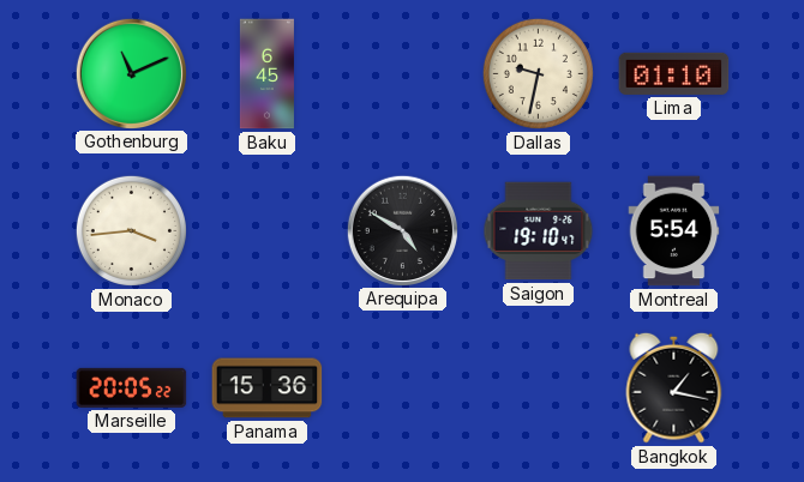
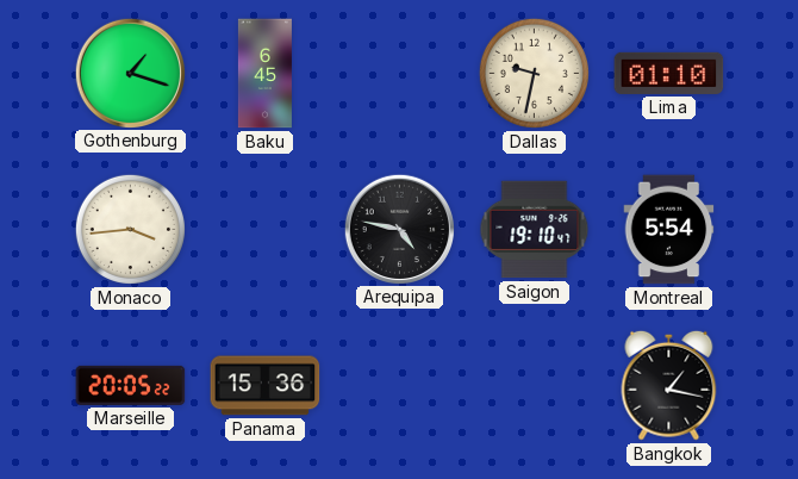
Gothenburg: 11:11 -> 1:18 (130, 73)
Arequipa: 4:50 -> 4:47 (399, 229)
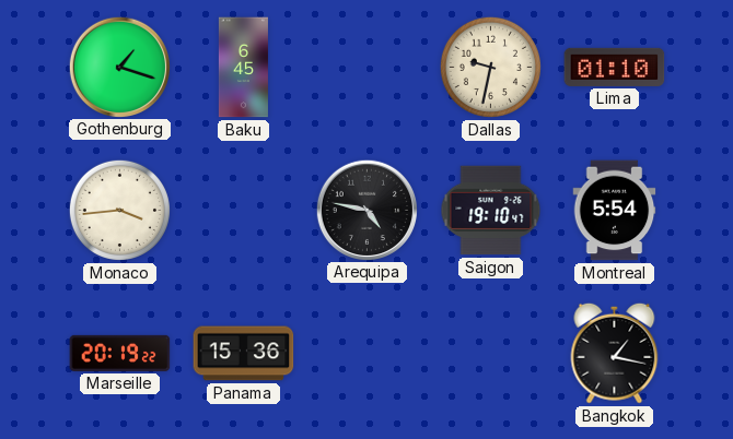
Marseille: 20:05 -> 20:19 (120, 353)
